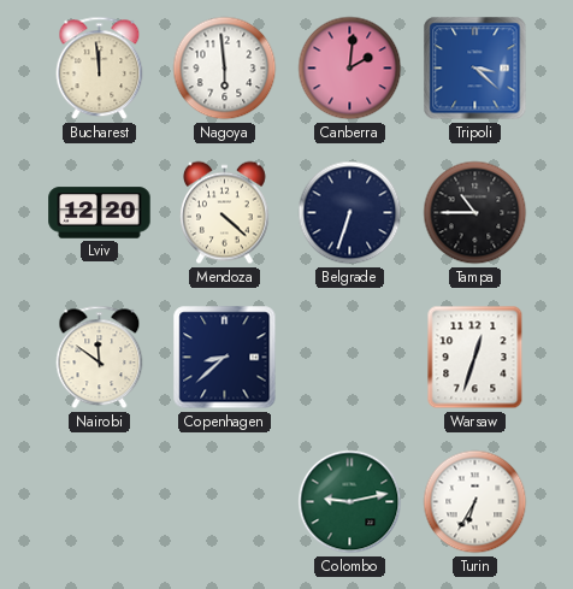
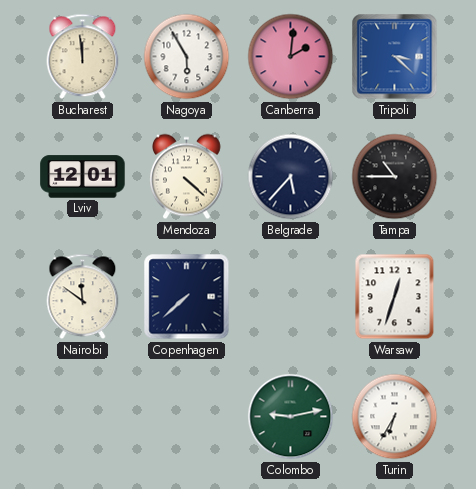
Nagoya: 5:59 -> 5:55 (187, 57)
Lviv: 12:20 -> 12:01 (83, 177)
Belgrade: 6:33 -> 5:37 (291, 177)
Copenhagen: 8:38 -> 7:38 (187, 297)
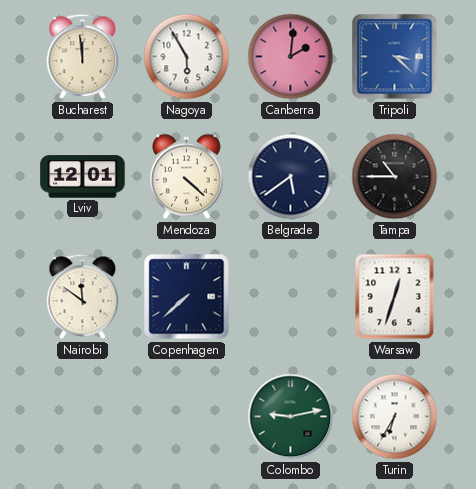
Belgrade: 5:37 -> 5:39 (291, 177)
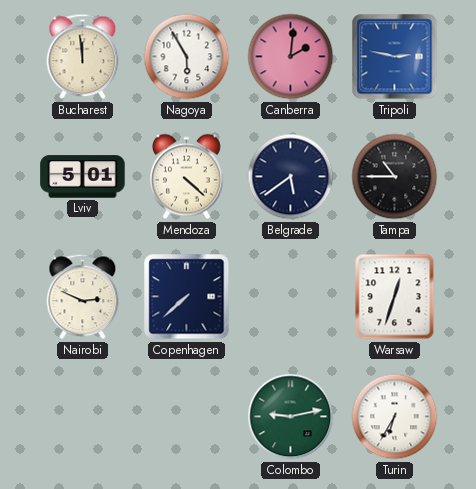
Tripoli: 3:22 -> 2:47 (395, 57)
Lviv: 12:01 -> 5:01 (83, 177)
Nairobi: 11:51 -> 2:49 (83, 297)
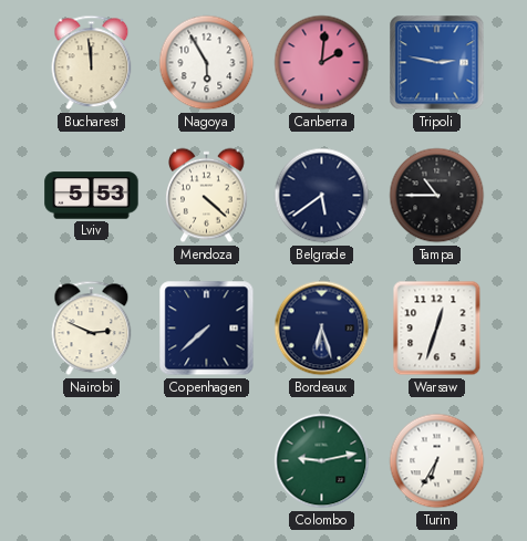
Lviv: 5:01 -> 5:53 (92, 196)
Bordeaux: none -> 6:27 (322, 329)
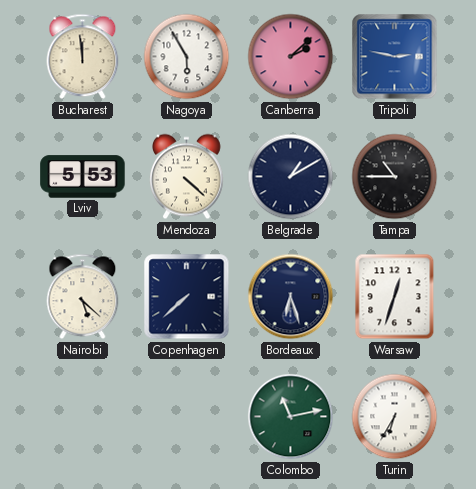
Canberra: 2:01 -> 2:08 (291, 57)
Belgrade: 5:39 -> 1:10 (291, 177)
Nairobi: 2:49 -> 5:22 (83, 297)
Colombo: 9:13 -> 11:13 (291, 417)
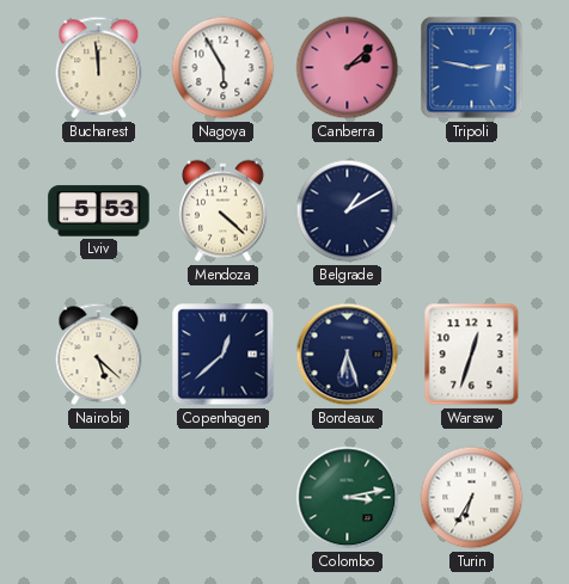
Tampa: 10:45 -> none (395, 177)
Copenhagen: 7:38 -> 12:38 (224, 355)
Colombo: 11:13 -> 3:13 (348, 498)
